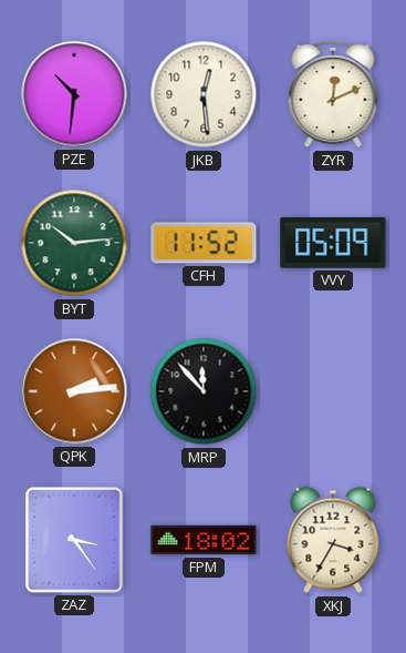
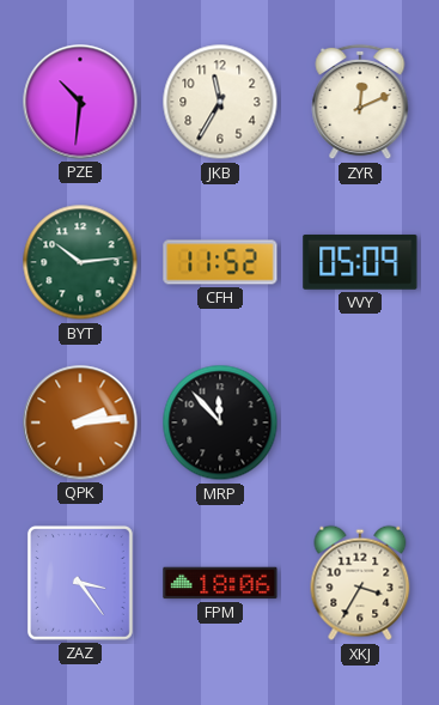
JKB: 12:29 -> 11:35 (220, 102)
FPM: 18:02 -> 18:06 (220, 583)
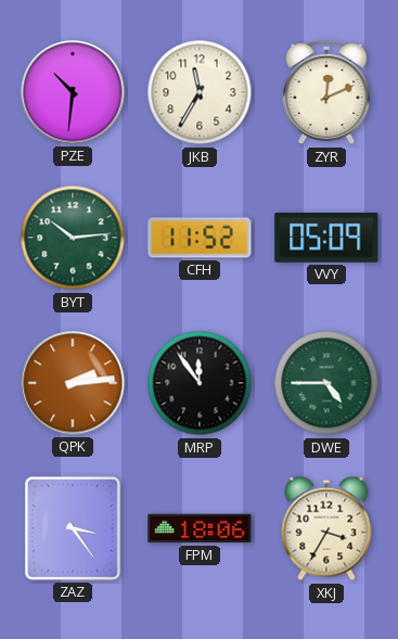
MRP: 11:53 -> 11:54 (200, 383)
DWE: none -> 4:45 (326, 383)
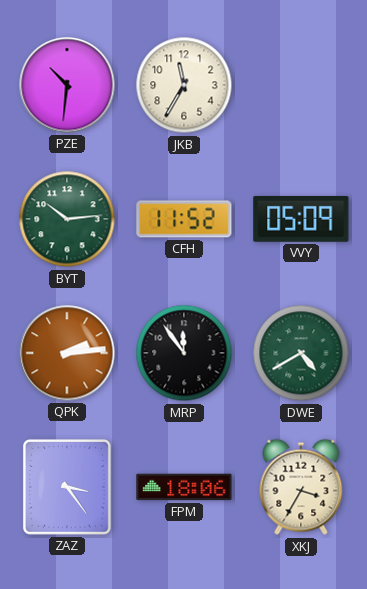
ZYR: 12:11 -> none (326, 92)
DWE: 4:45 -> 4:40 (301, 353)
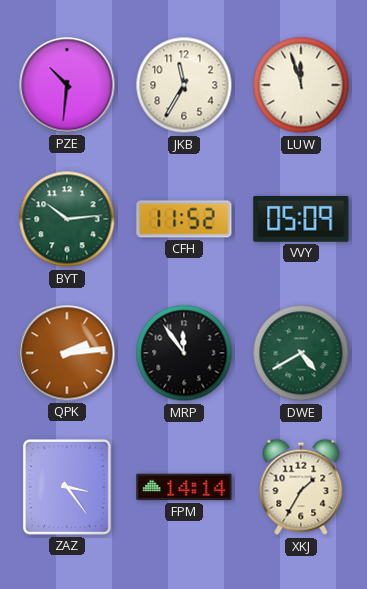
LUW: none -> 11:57 (301, 85)
FPM: 18:06 -> 14:14 (184, 487)
XKJ: 3:35 -> 1:35 (301, 487)
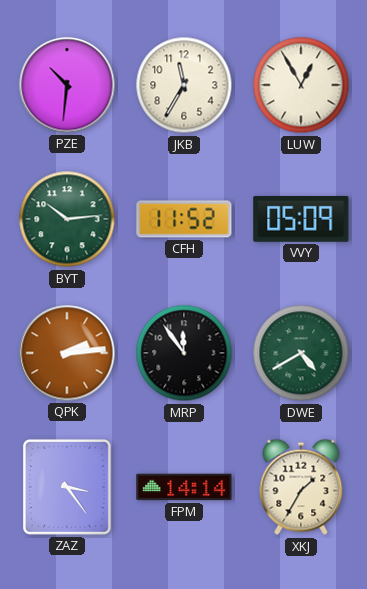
LUW: 11:57 -> 12:55 (301, 85)
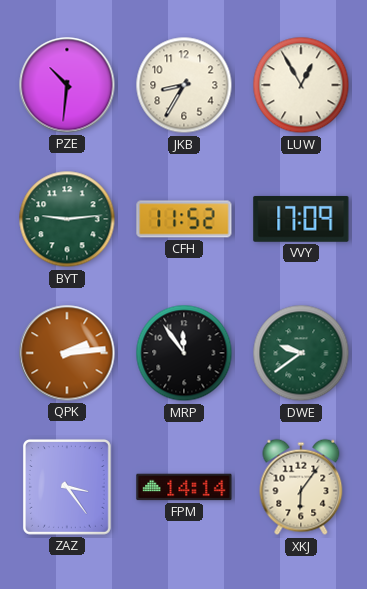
JKB: 11:35 -> 8:35 (184, 85)
BYT: 10:14 -> 9:14 (67, 219)
VVY: 05:09 -> 17:09 (301, 219)
DWE: 4:40 -> 9:39 (301, 353)
XKJ: 1:35 -> 6:06 (301, 487)
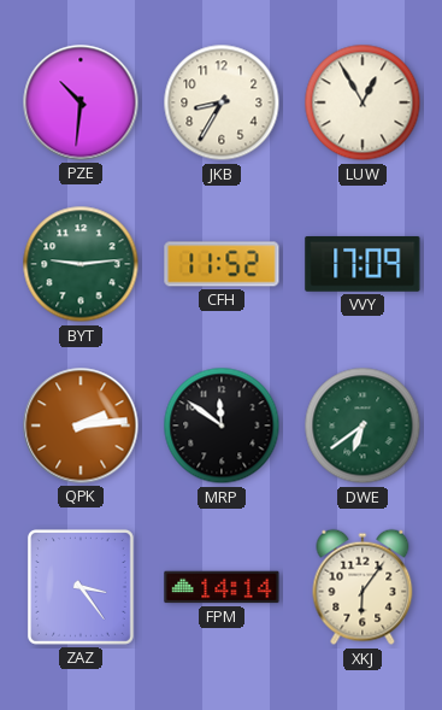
MRP: 11:54 -> 11:51 (222, 426)
DWE: 9:39 -> 6:39 (363, 426)
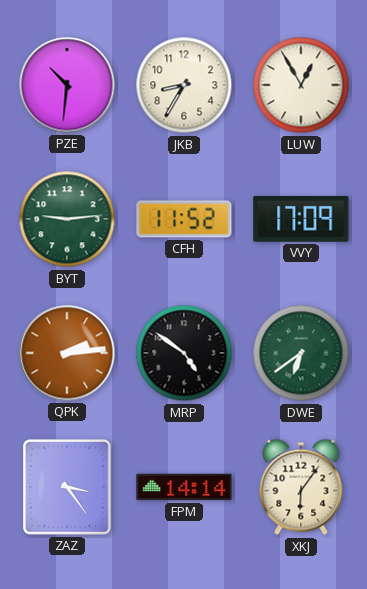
MRP: 11:51 -> 4:51 (184, 353)
